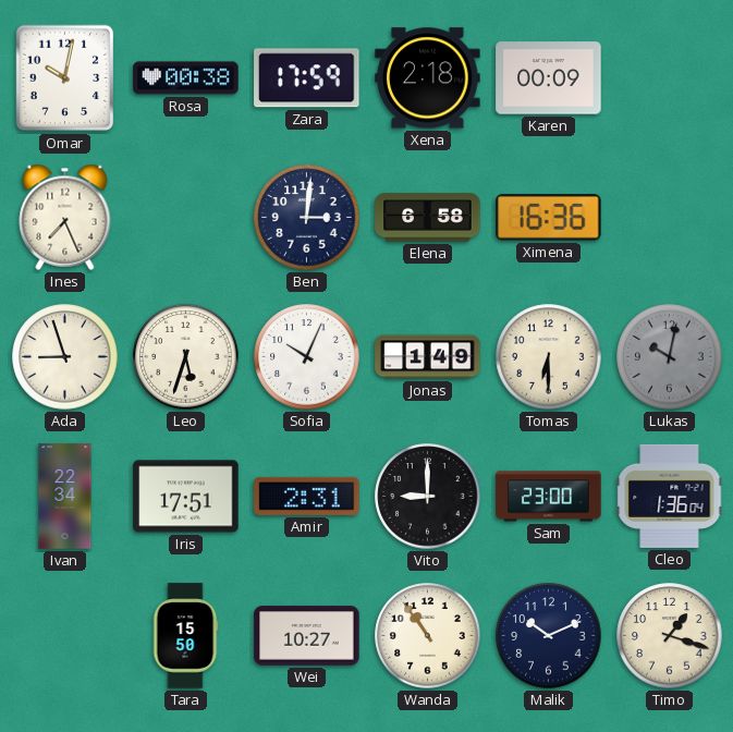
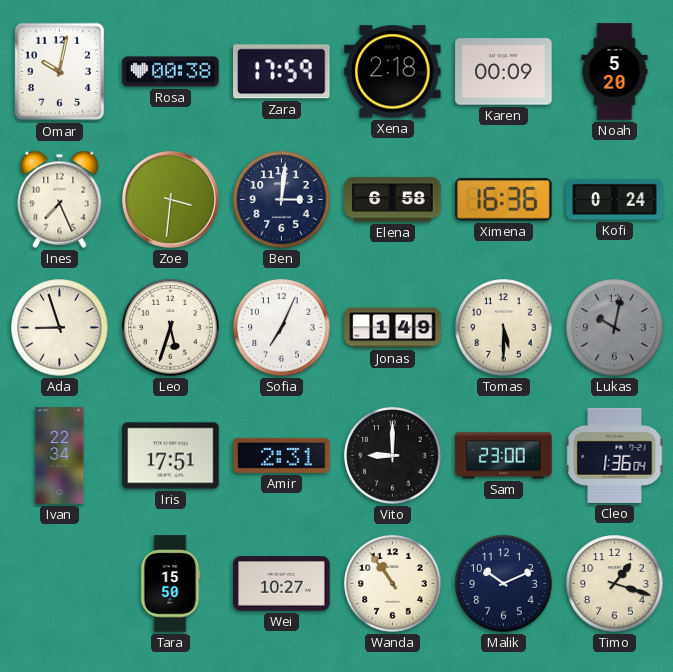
Noah: none -> 5:20 (615, 72)
Zoe: none -> 3:31 (171, 200)
Kofi: none -> 0:24 (615, 199)
Sofia: 10:04 -> 7:04 (282, 328)
Tomas: 6:30 -> 5:30 (504, 328)
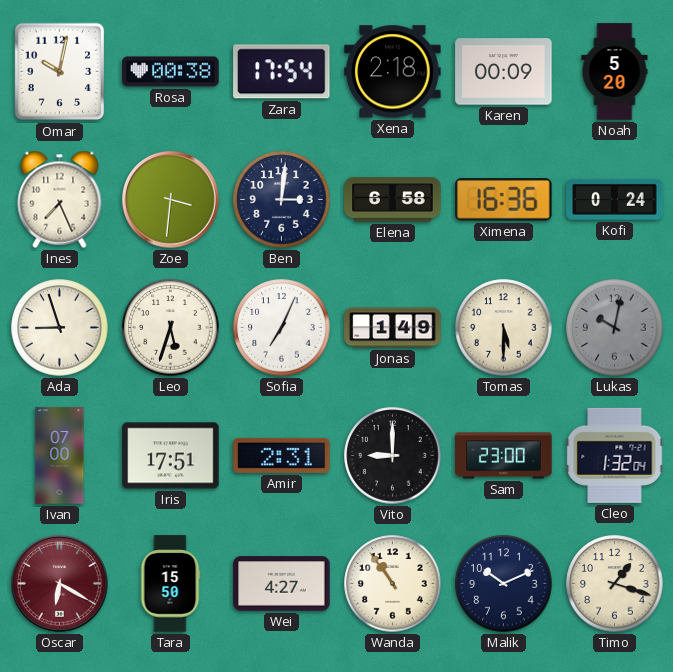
Zara: 17:59 -> 17:54 (282, 72)
Ivan: 22:34 -> 07:00 (60, 456)
Cleo: 1:36 -> 1:32 (615, 455)
Oscar: none -> 6:20 (60, 584)
Wei: 10:27 -> 4:27 (282, 584)
